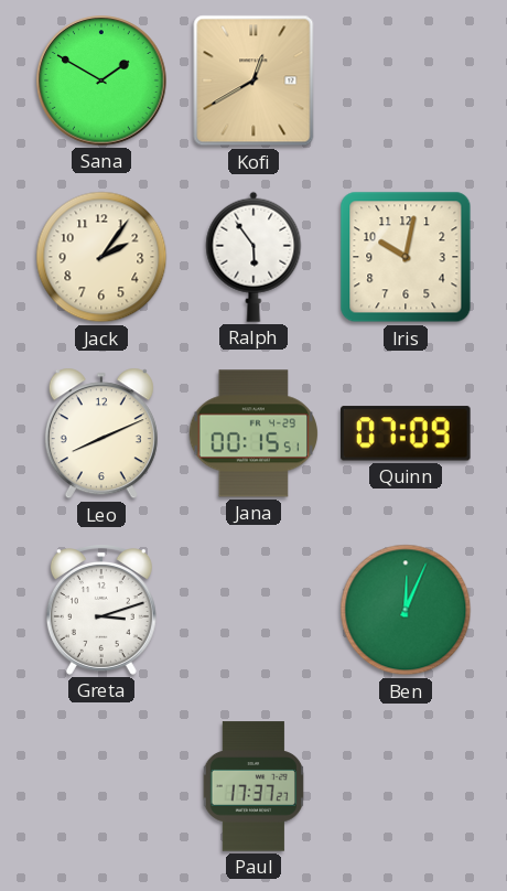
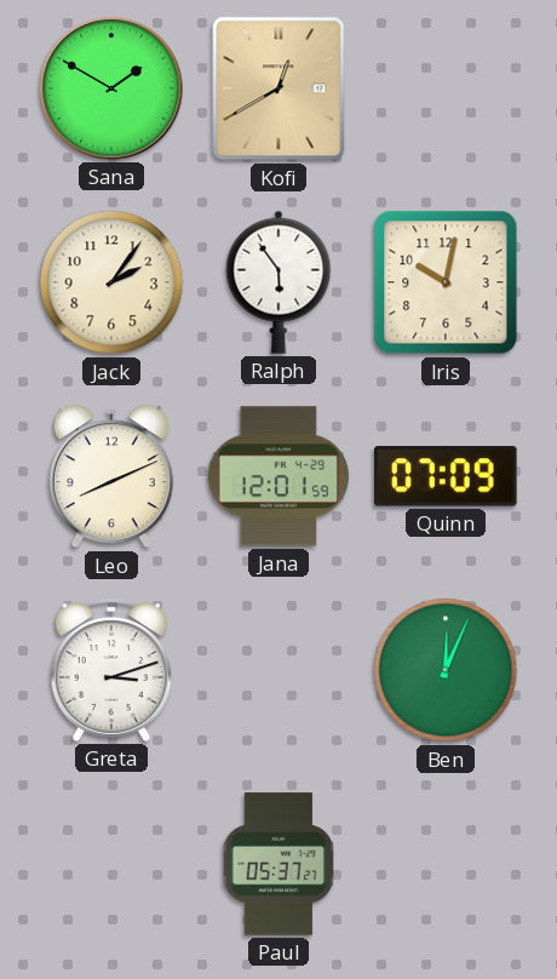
Jana: 00:15 -> 12:01 (278, 476)
Paul: 17:37 -> 05:37 (278, 864)
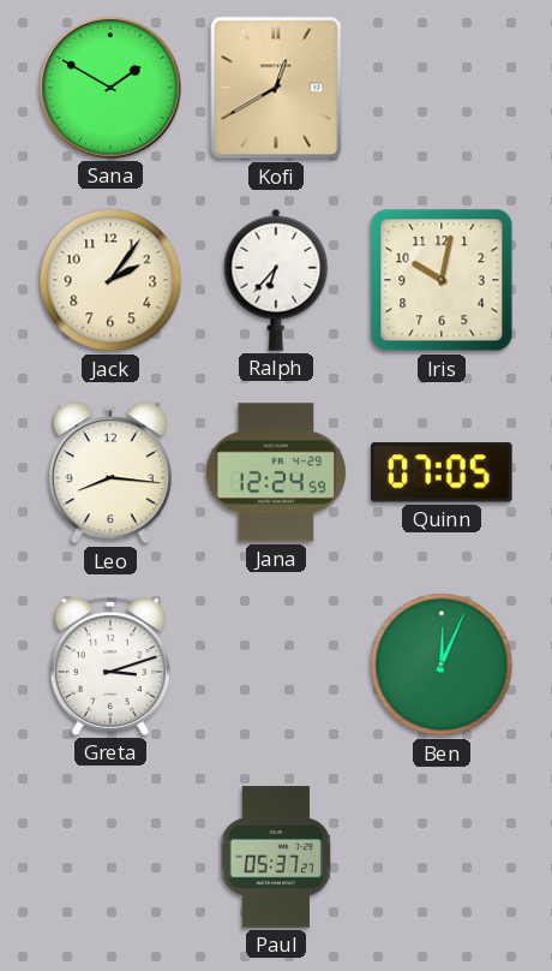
Ralph: 5:54 -> 6:37 (276, 280)
Leo: 8:11 -> 8:16 (110, 472)
Jana: 12:01 -> 12:24 (276, 472)
Quinn: 07:09 -> 07:05 (443, 472)
